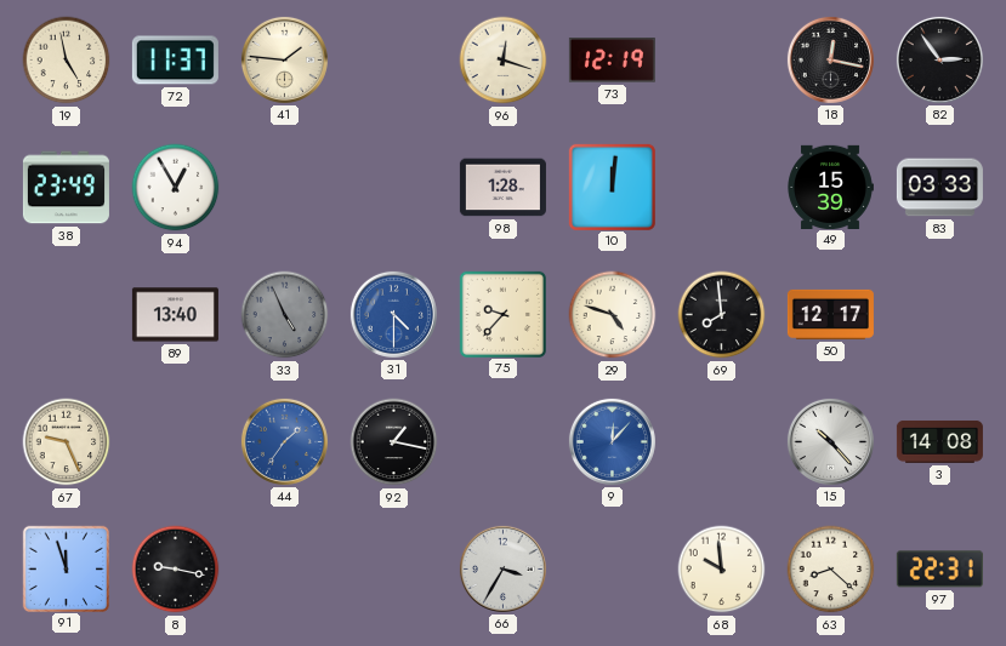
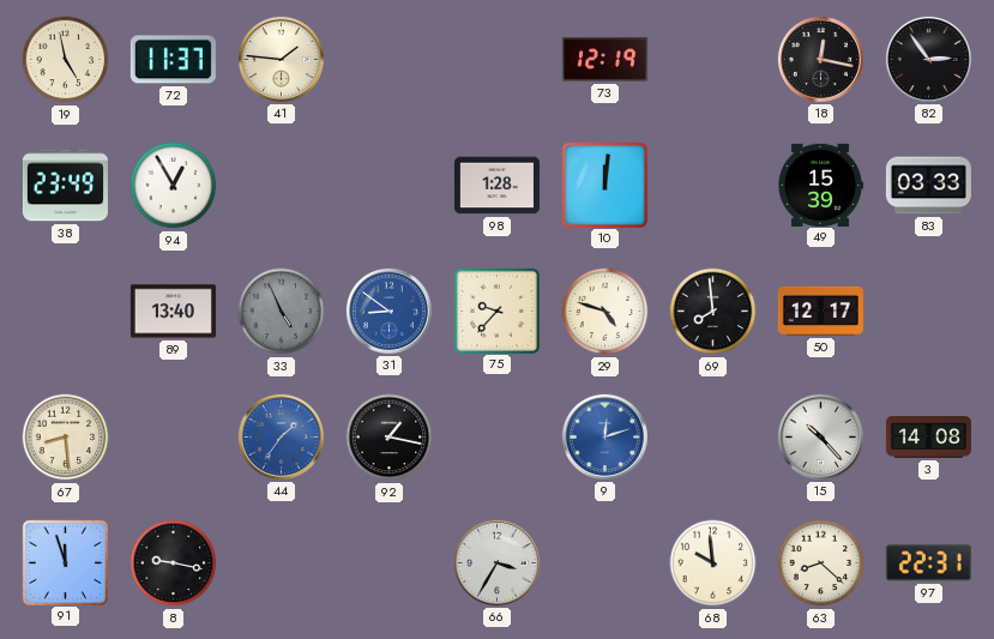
96: 12:18 -> none (504, 61)
31: 4:30 -> 8:51 (388, 311)
67: 9:26 -> 8:29 (66, 438)
9: 12:07 -> 12:12 (604, 436)
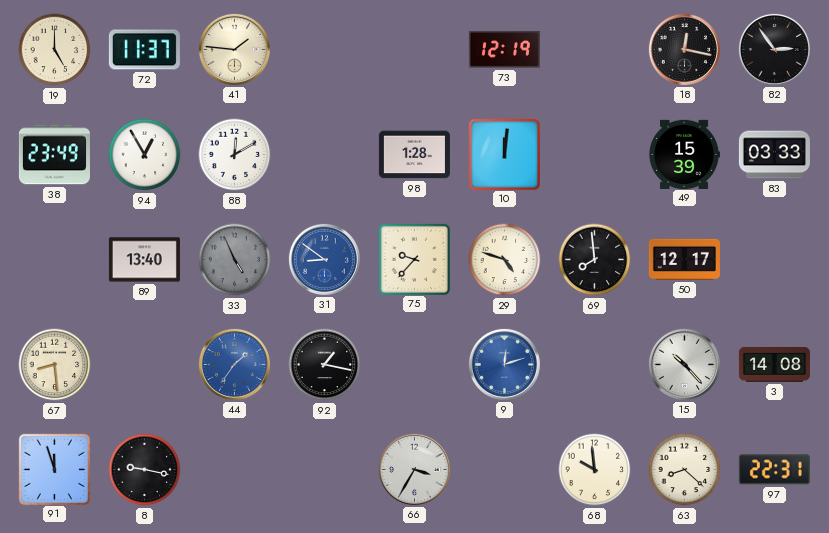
19: 4:58 -> 5:00 (55, 50)
88: none -> 12:10 (235, 155)
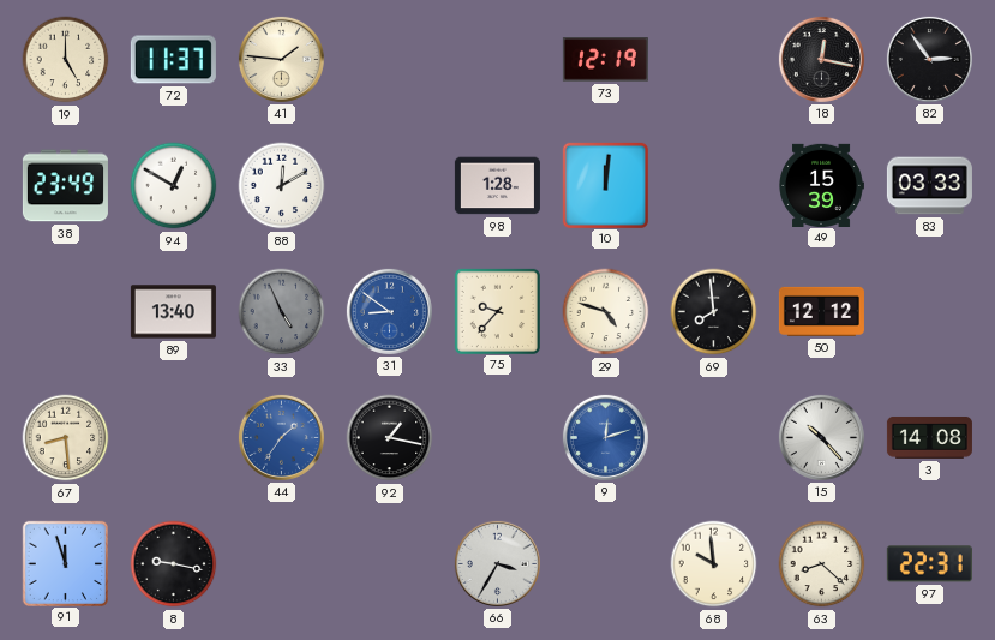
94: 12:55 -> 12:50 (174, 186)
50: 12:17 -> 12:12 (821, 311)
